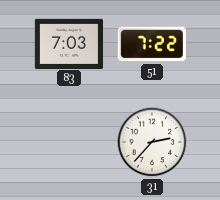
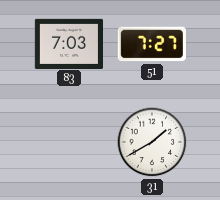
51: 7:22 -> 7:27 (152, 44)
31: 2:37 -> 1:40 (152, 142)
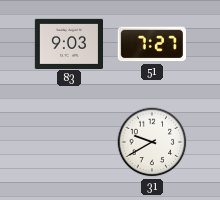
83: 7:03 -> 9:03 (69, 43)
31: 1:40 -> 9:40 (152, 142)
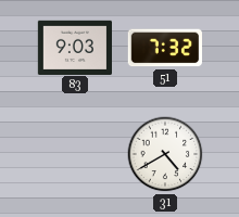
51: 7:27 -> 7:32 (165, 48)
31: 9:40 -> 4:40 (165, 154)
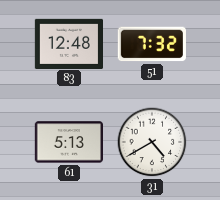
83: 9:03 -> 12:48 (69, 43)
61: none -> 5:13 (68, 142)
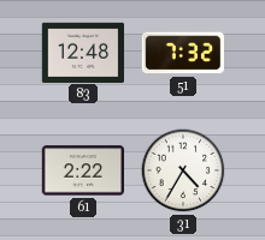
61: 5:13 -> 2:22 (82, 170)
31: 4:40 -> 4:35 (183, 170)
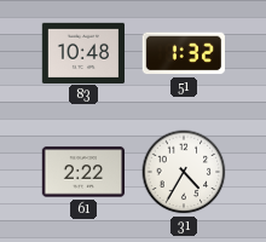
83: 12:48 -> 10:48 (83, 52)
51: 7:32 -> 1:32 (184, 53)
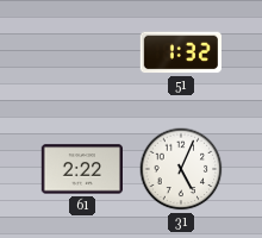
83: 10:48 -> none (83, 52)
31: 4:35 -> 5:04 (181, 169)
